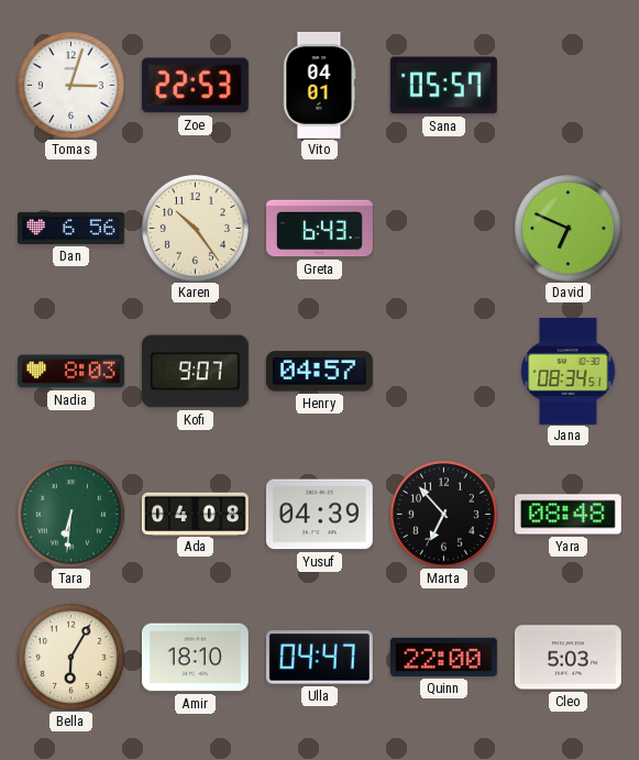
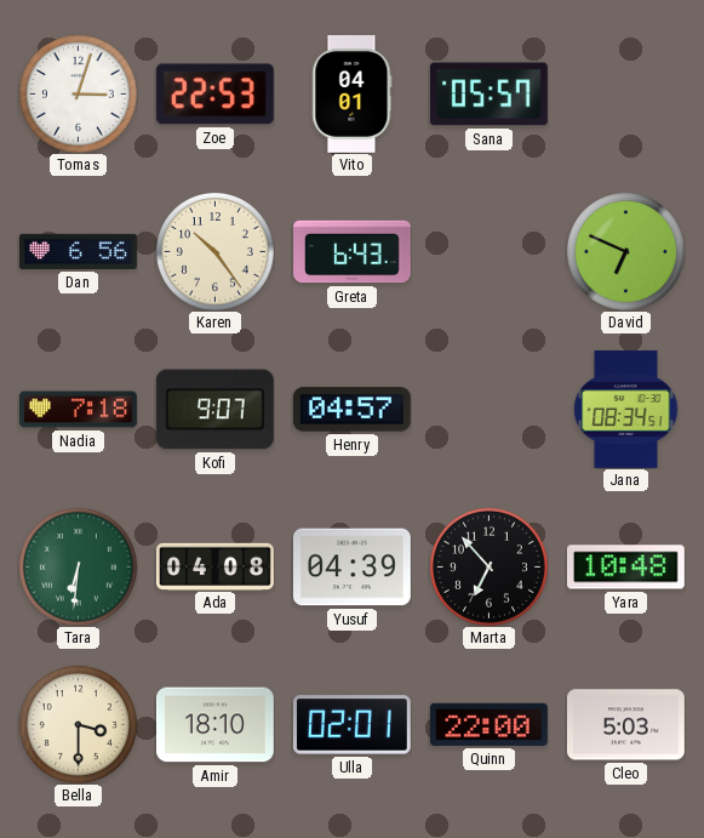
Nadia: 8:03 -> 7:18 (79, 410)
Yara: 08:48 -> 10:48 (625, 568)
Bella: 6:05 -> 3:30 (78, 724)
Ulla: 04:47 -> 02:01 (351, 725)
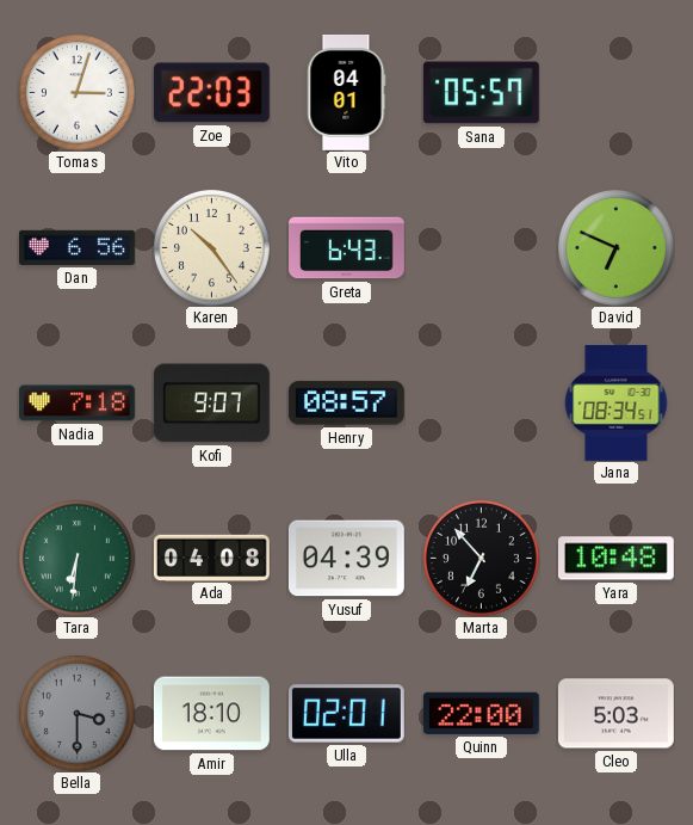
Zoe: 22:53 -> 22:03 (211, 93)
Henry: 04:57 -> 08:57 (346, 404)
Bella dial: cream -> grey (76, 713)
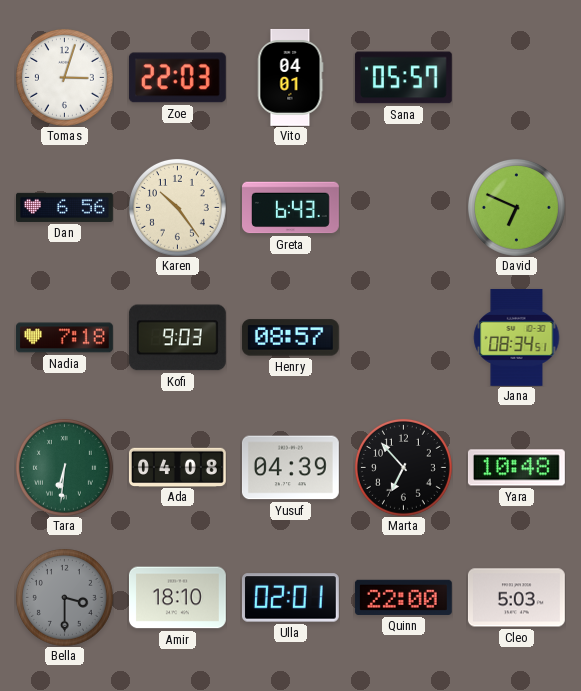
Kofi: 9:07 -> 9:03 (177, 338)
